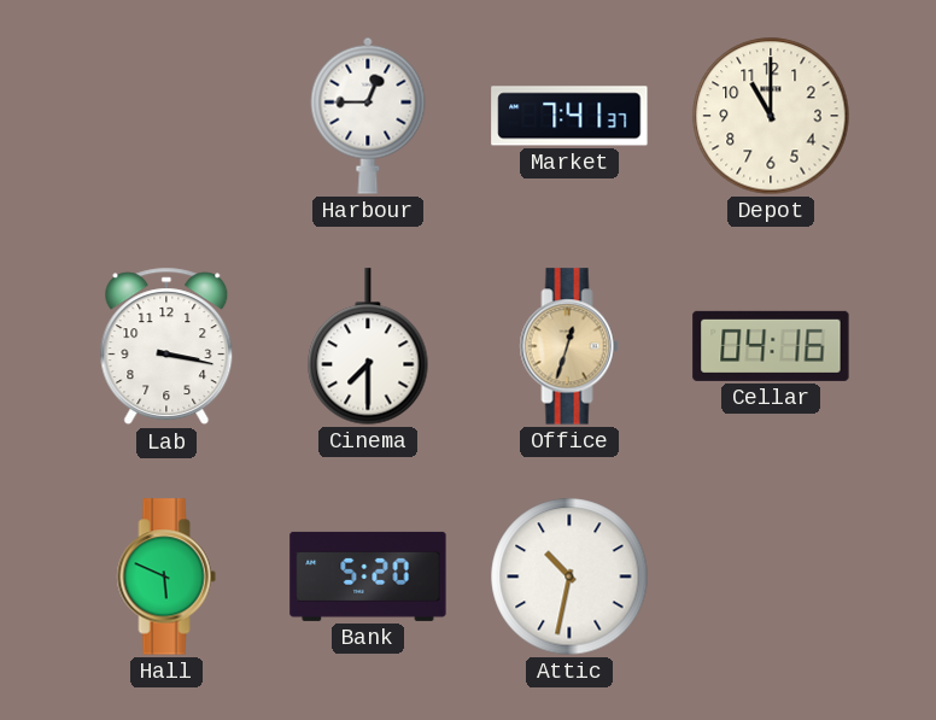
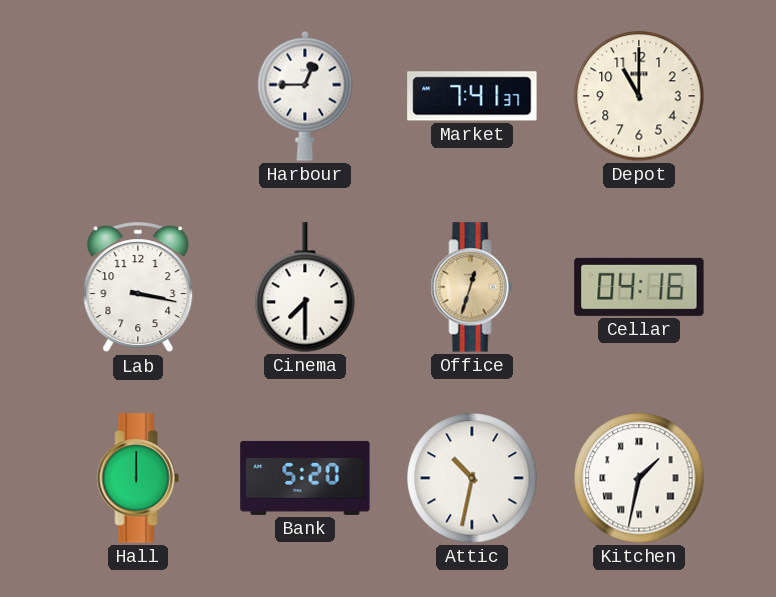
Hall: 5:49 -> 12:00 (138, 478)
Kitchen: none -> 1:32 (639, 478)
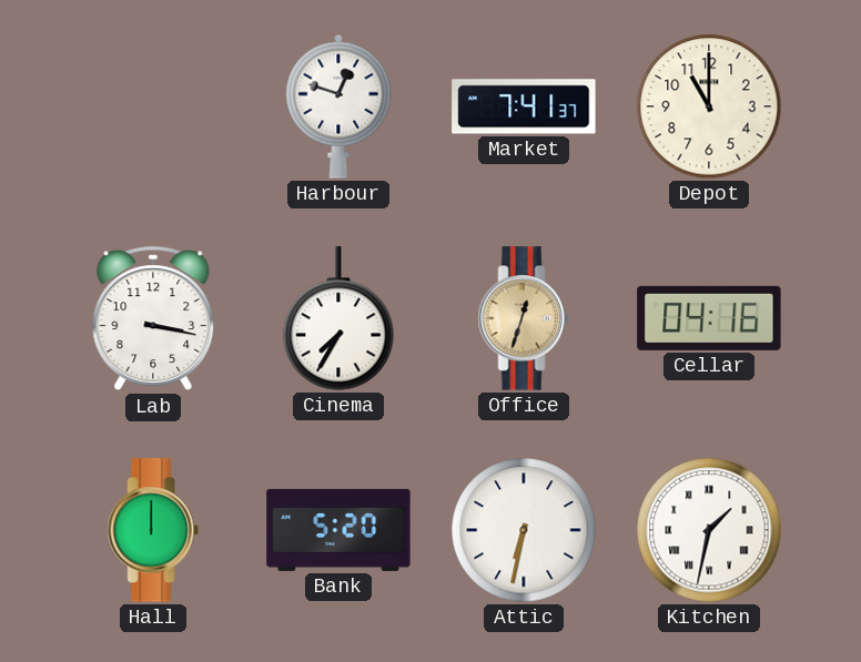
Harbour: 12:45 -> 12:48 (338, 106)
Cinema: 7:30 -> 7:35 (338, 318)
Attic: 10:32 -> 6:32 (524, 530)
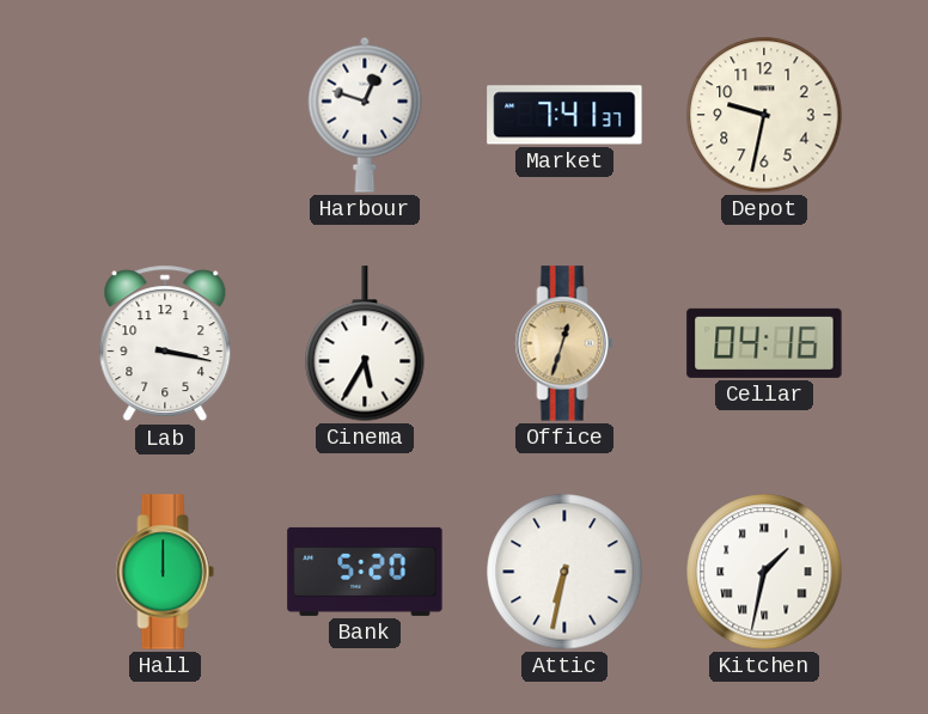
Depot: 11:00 -> 9:32 (764, 115)
Cinema: 7:35 -> 5:35 (365, 343)
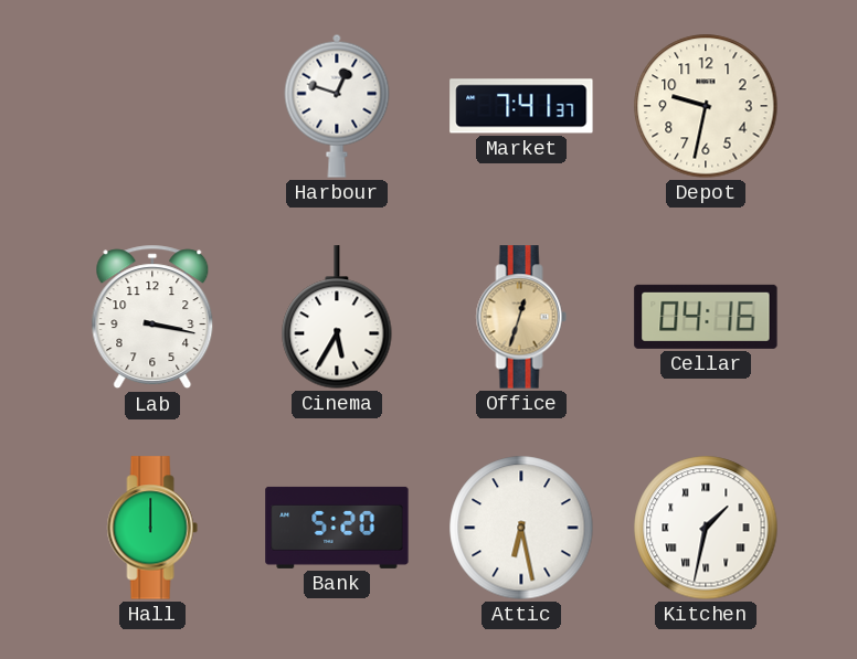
Attic: 6:32 -> 6:28 (521, 528)
